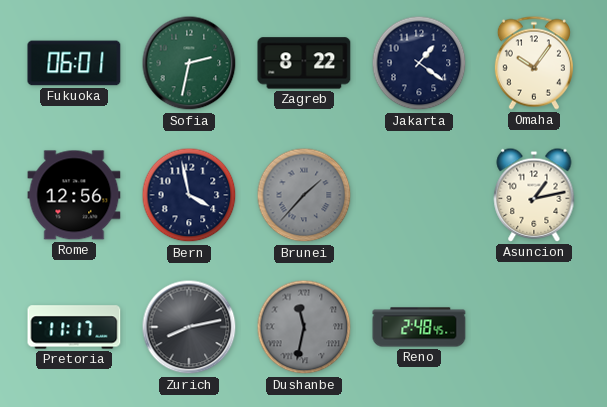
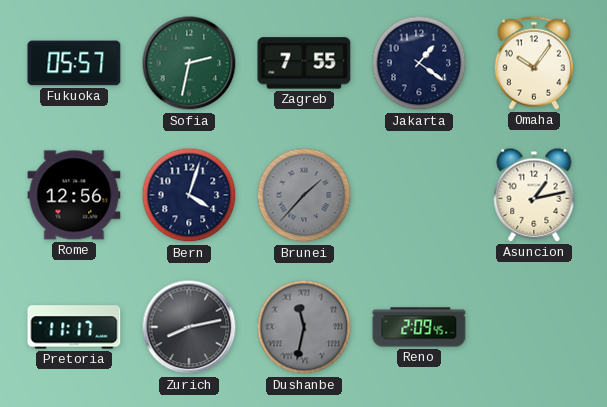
Fukuoka: 06:01 -> 05:57 (74, 63)
Zagreb: 8:22 -> 7:55 (304, 63)
Bern: 3:58 -> 4:03 (189, 195)
Reno: 2:48 -> 2:09 (419, 327)
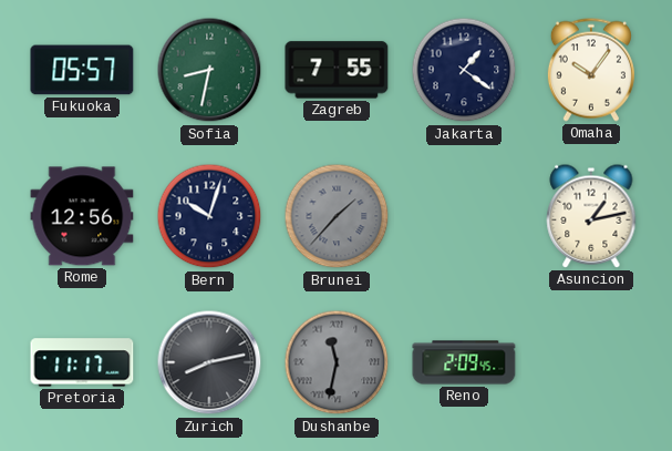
Sofia: 2:32 -> 8:32 (209, 70)
Bern: 4:03 -> 10:03 (209, 216)
